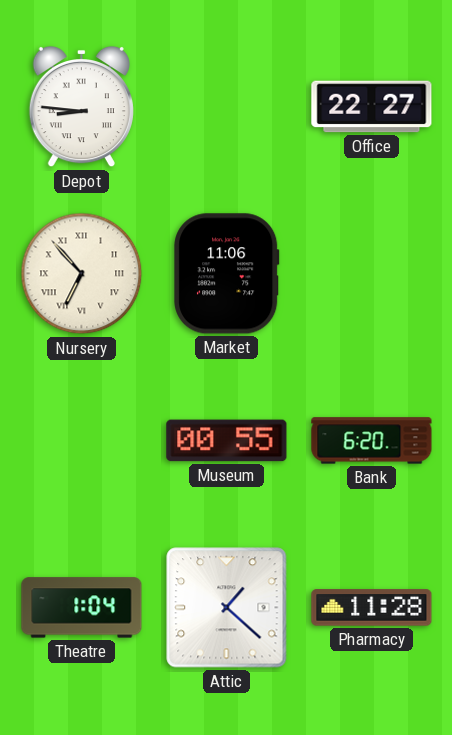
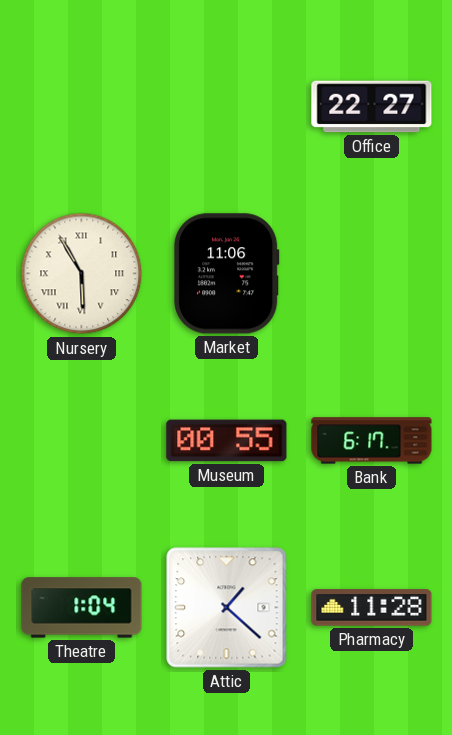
Depot: 8:46 -> none (81, 107)
Nursery: 6:53 -> 5:55 (82, 274)
Bank: 6:20 -> 6:17 (372, 441)
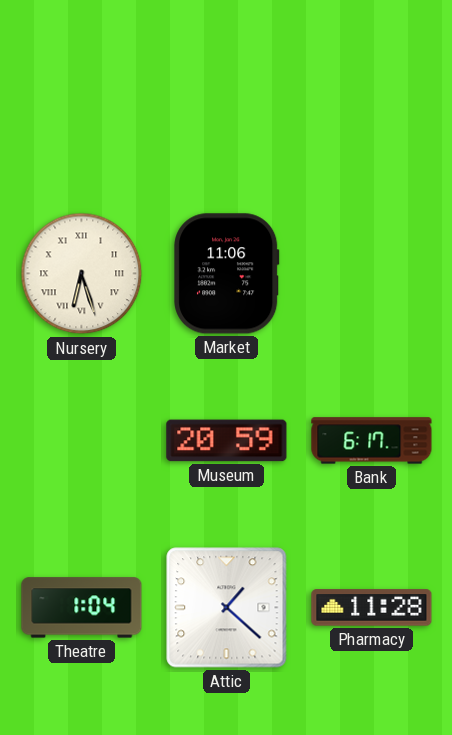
Office: 22:27 -> none (372, 107)
Nursery: 5:55 -> 6:27 (82, 274)
Museum: 00:55 -> 20:59 (227, 441)
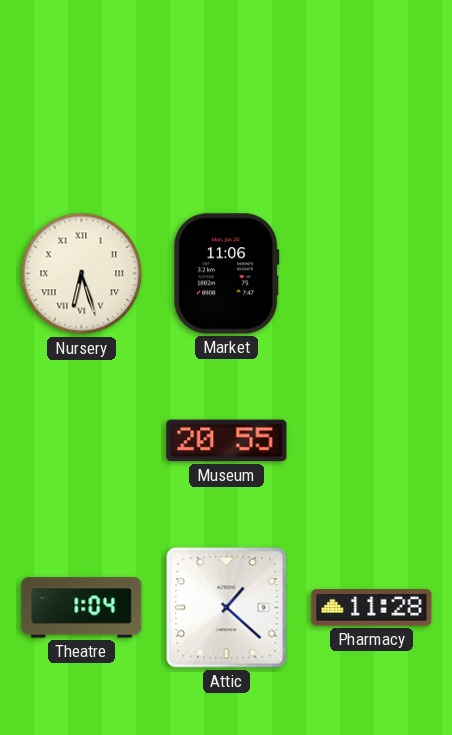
Museum: 20:59 -> 20:55 (227, 441)
Bank: 6:17 -> none (372, 441)
